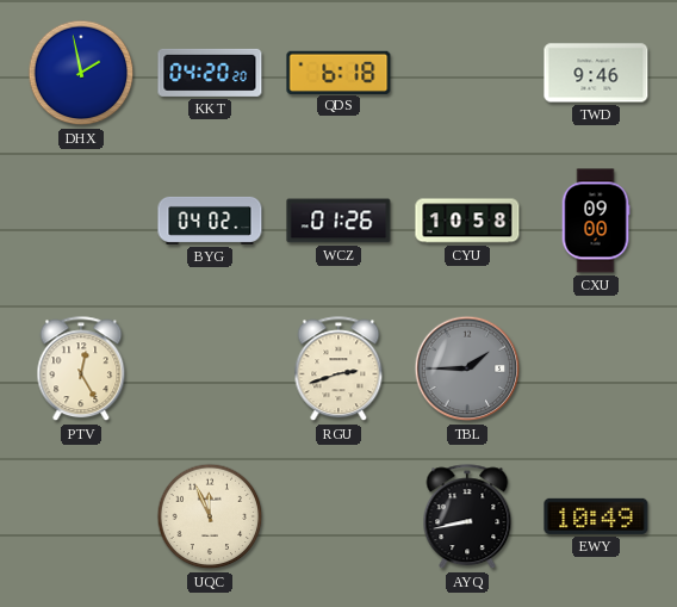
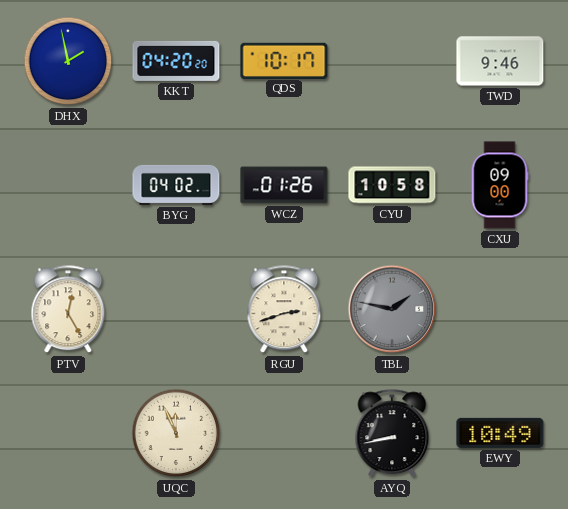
QDS: 6:18 -> 10:17 (284, 60)
TBL: 1:45 -> 1:47 (392, 309)
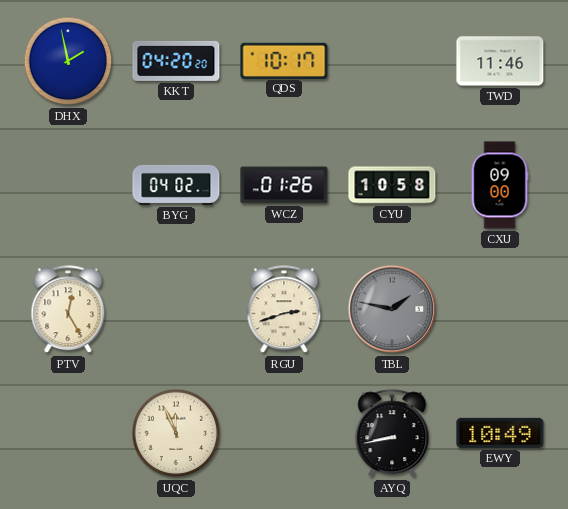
TWD: 9:46 -> 11:46 (500, 61)
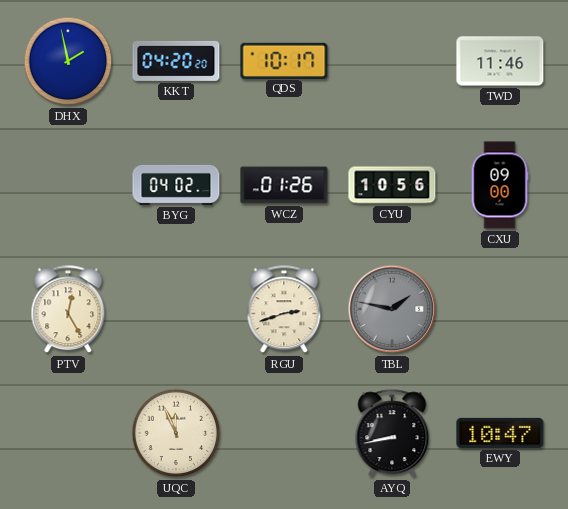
CYU: 10:58 -> 10:56 (392, 185)
EWY: 10:49 -> 10:47 (500, 433)
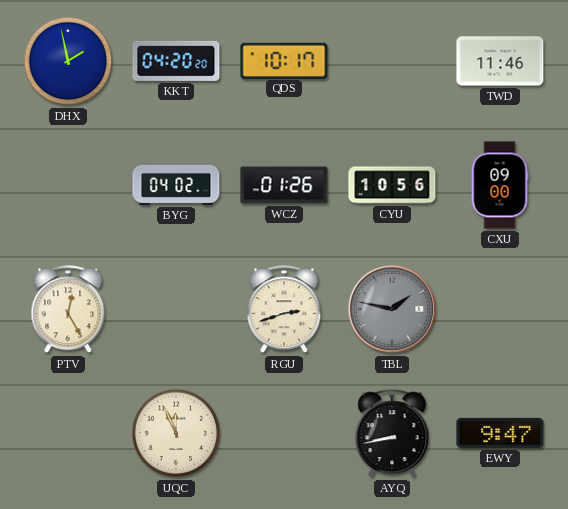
EWY: 10:47 -> 9:47 (500, 433)
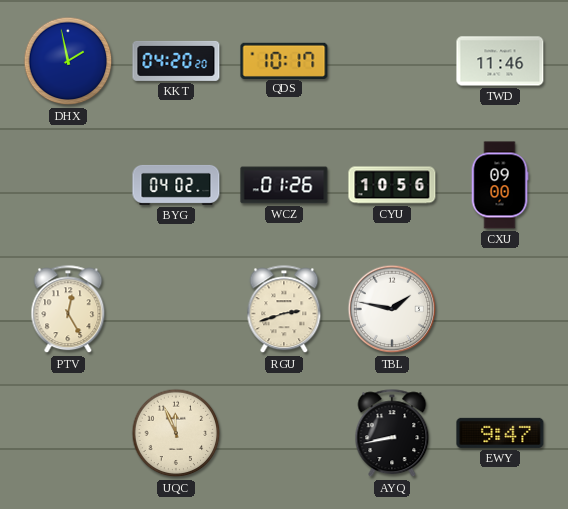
TBL dial: grey -> white (392, 309)
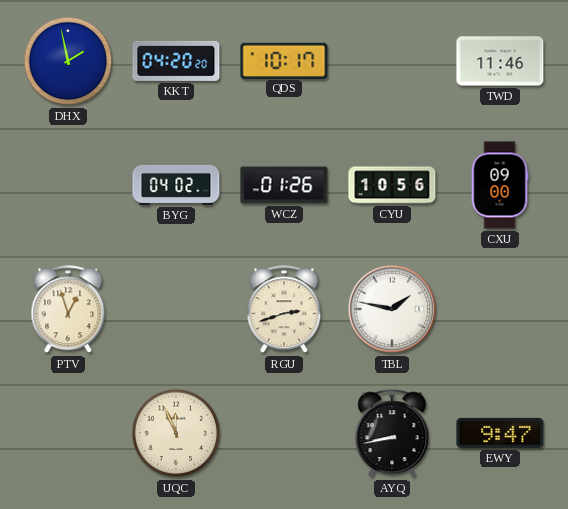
PTV: 12:25 -> 12:57 (68, 310)
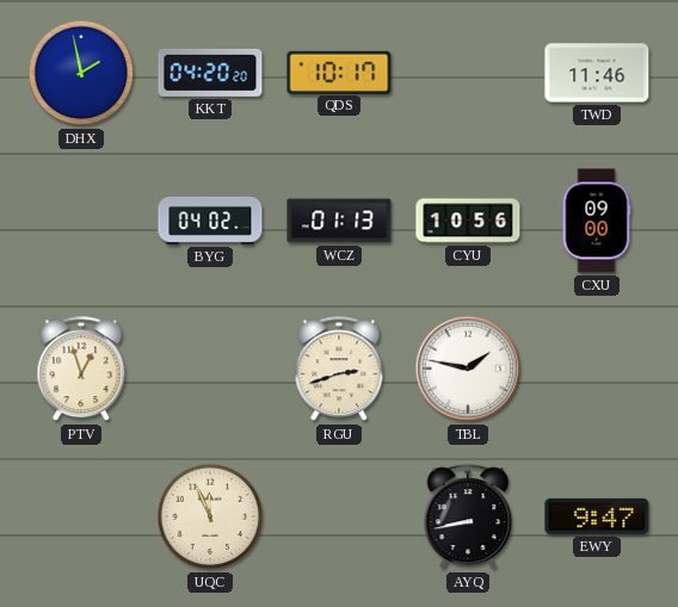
WCZ: 01:26 -> 01:13 (339, 221)
